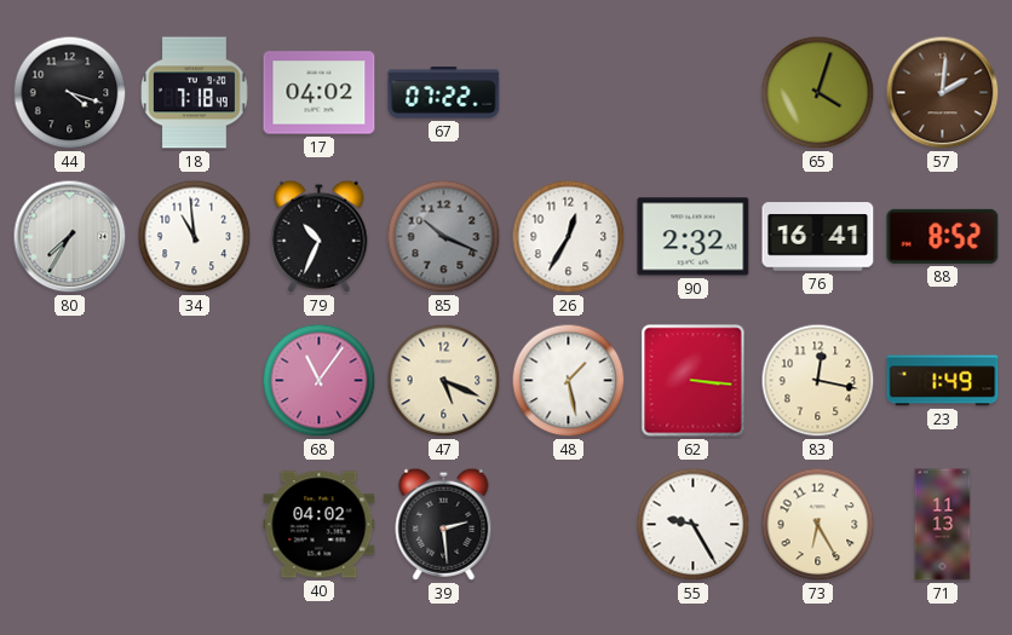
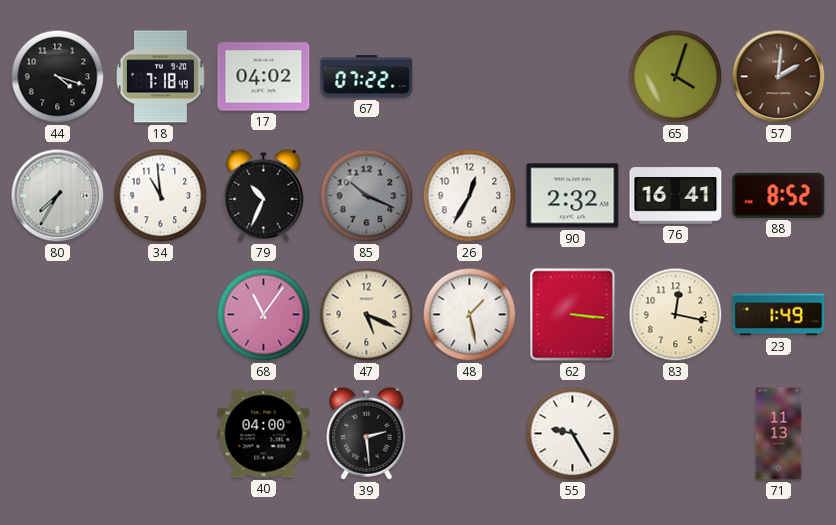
40: 04:02 -> 04:00 (264, 434)
73: 6:25 -> none (818, 525)
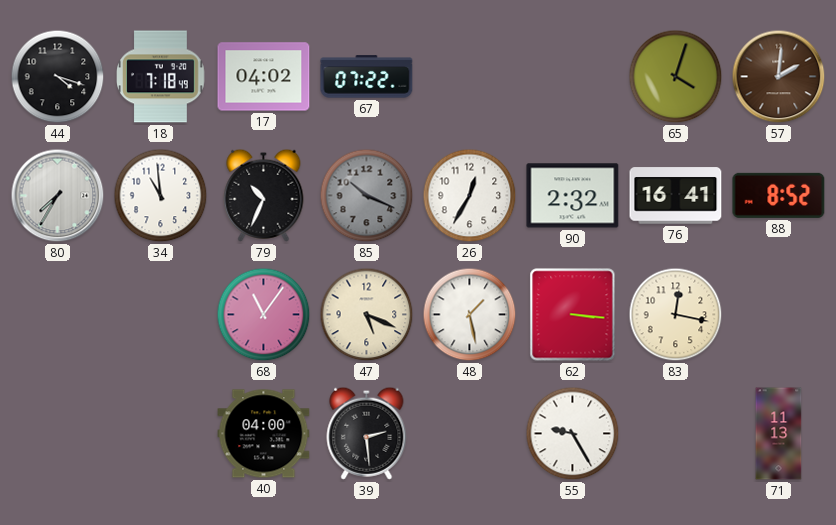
23: 1:49 -> none (779, 315)
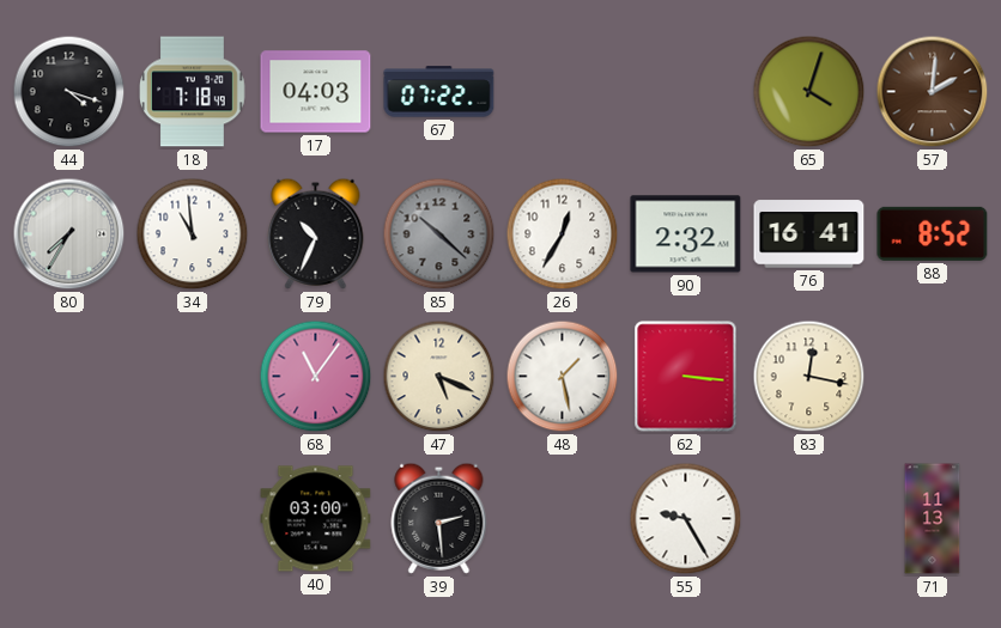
17: 04:02 -> 04:03 (316, 92)
85: 10:19 -> 10:22 (439, 234)
40: 04:00 -> 03:00 (316, 519)
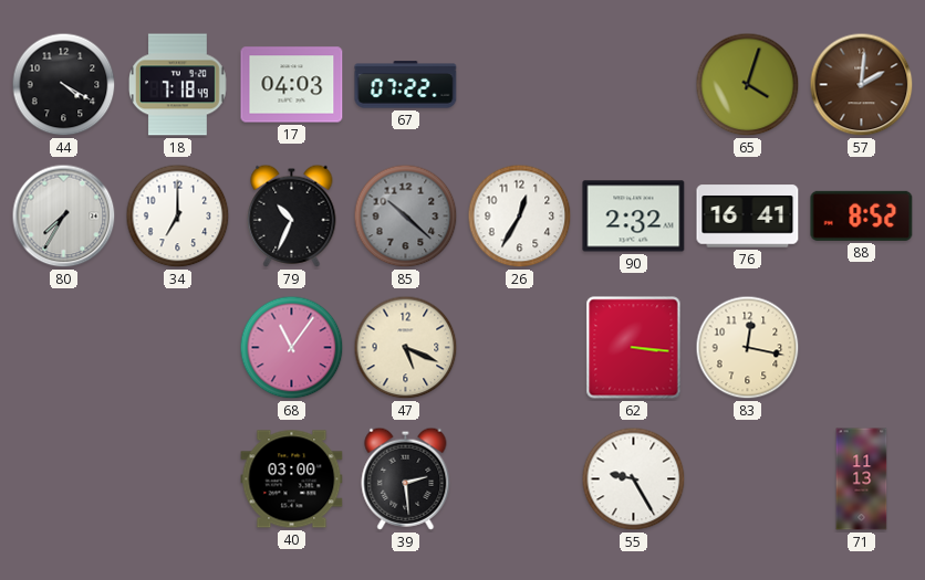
44: 4:18 -> 4:20 (64, 85)
34: 10:59 -> 7:00 (178, 217)
48: 1:28 -> none (563, 377)
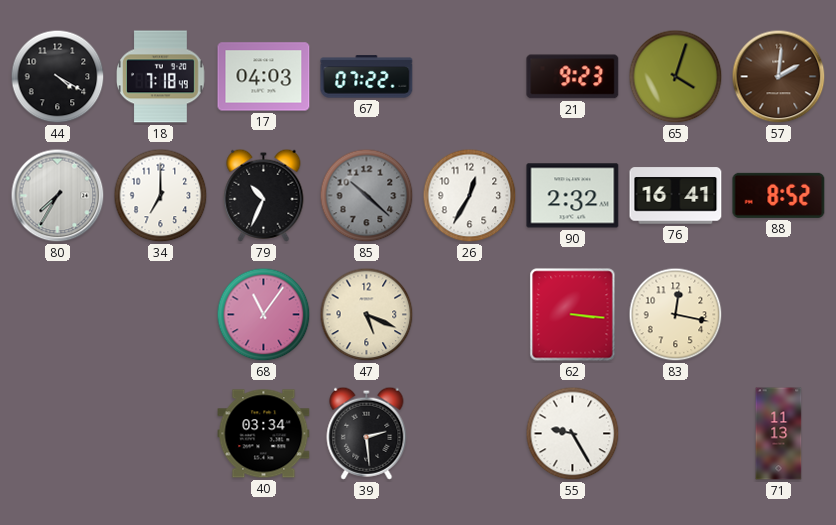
21: none -> 9:23 (573, 77)
40: 03:00 -> 03:34 (264, 434)
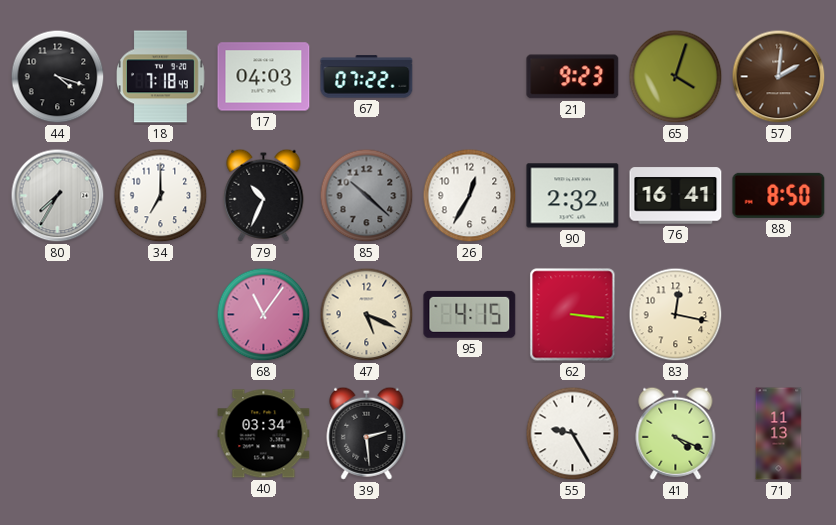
44: 4:20 -> 4:18 (58, 77)
88: 8:52 -> 8:50 (779, 195)
95: none -> 4:15 (470, 314)
41: none -> 4:19 (676, 433)
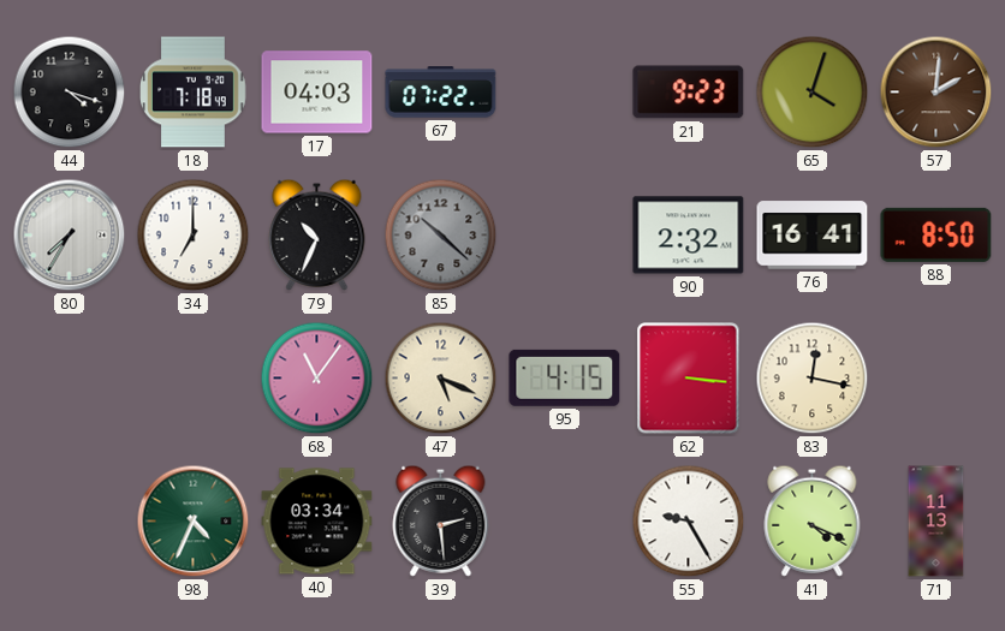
26: 12:35 -> none (470, 196)
98: none -> 4:34 (194, 522)
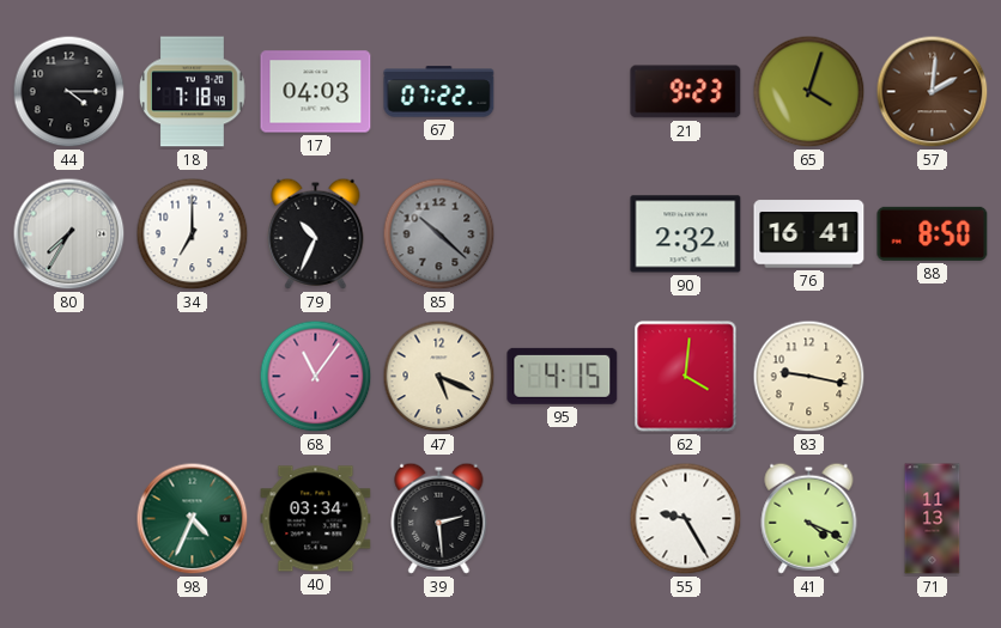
44: 4:18 -> 4:15 (69, 92)
62: 3:16 -> 4:01 (686, 377)
83: 12:17 -> 9:17 (809, 377)
